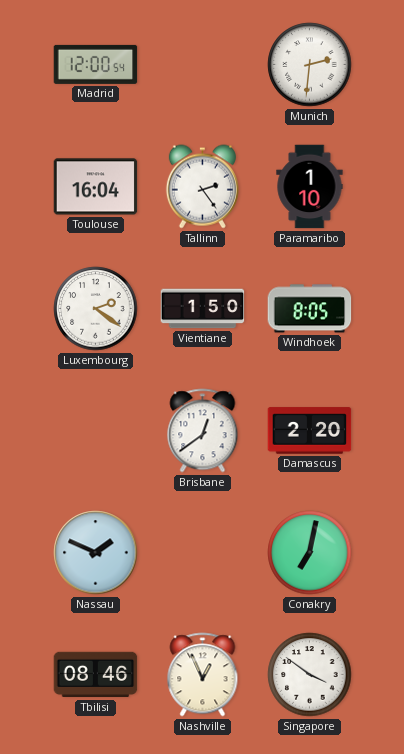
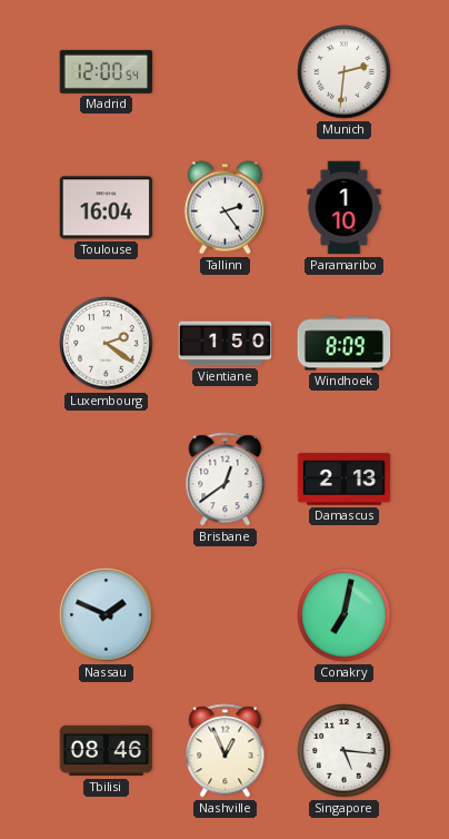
Windhoek: 8:05 -> 8:09 (345, 344)
Damascus: 2:20 -> 2:13 (345, 480)
Singapore: 3:51 -> 5:16 (345, 751)
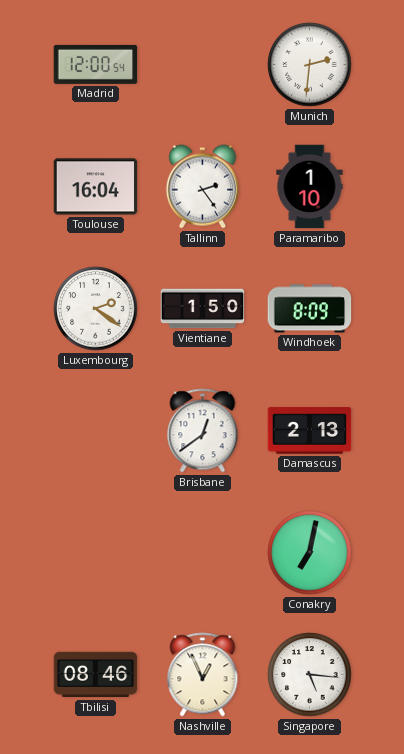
Nassau: 1:49 -> none (107, 615)
